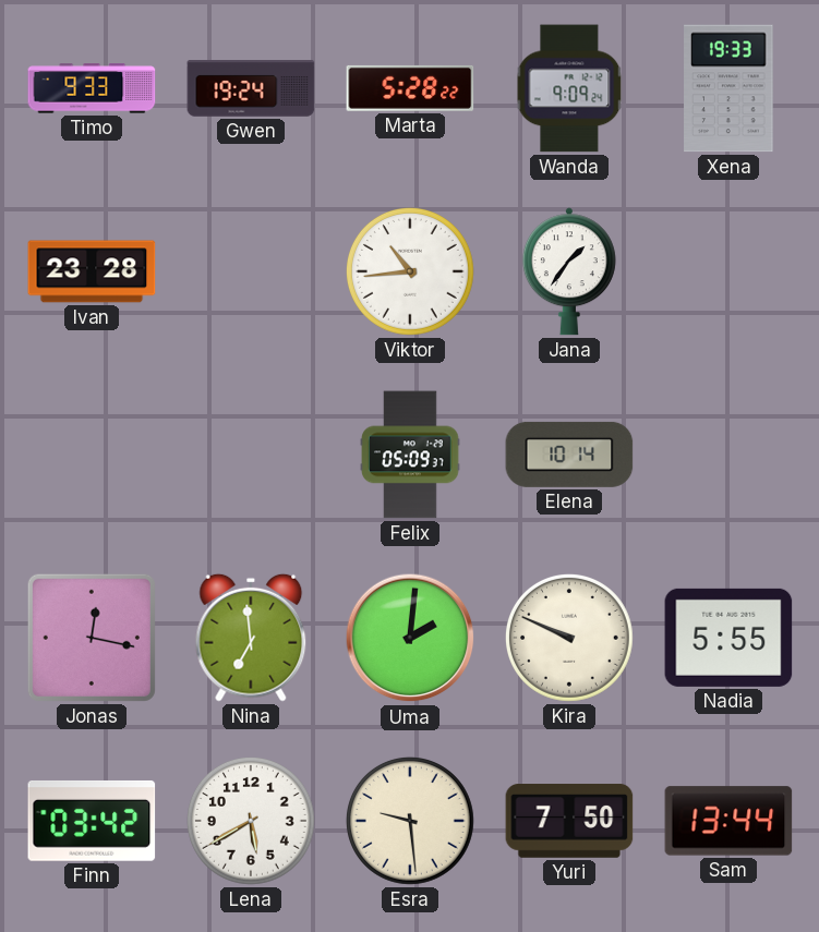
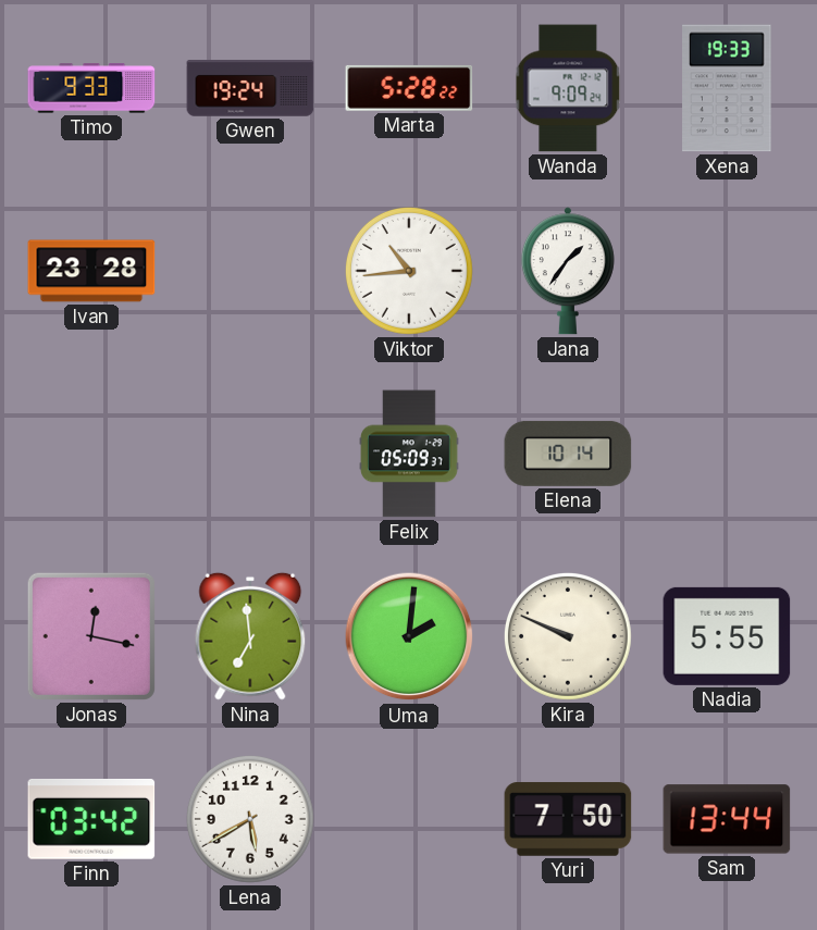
Esra: 9:29 -> none (410, 821)
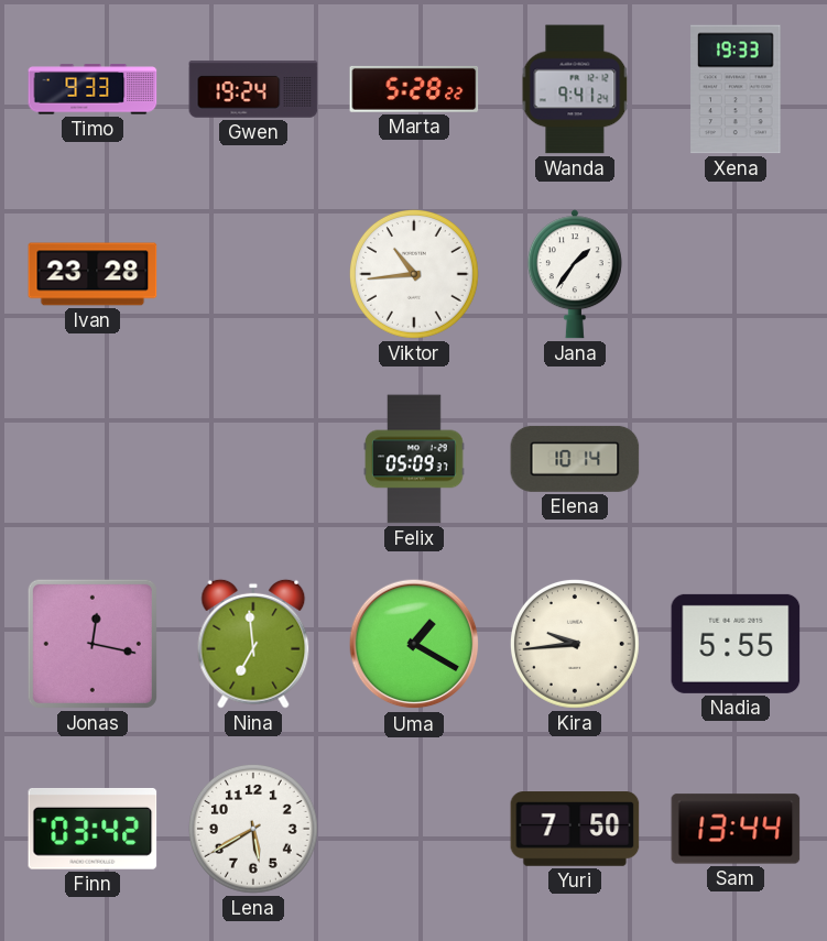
Wanda: 9:09 -> 9:41 (575, 89)
Uma: 2:01 -> 1:20 (414, 644)
Kira: 9:49 -> 9:44 (575, 644)
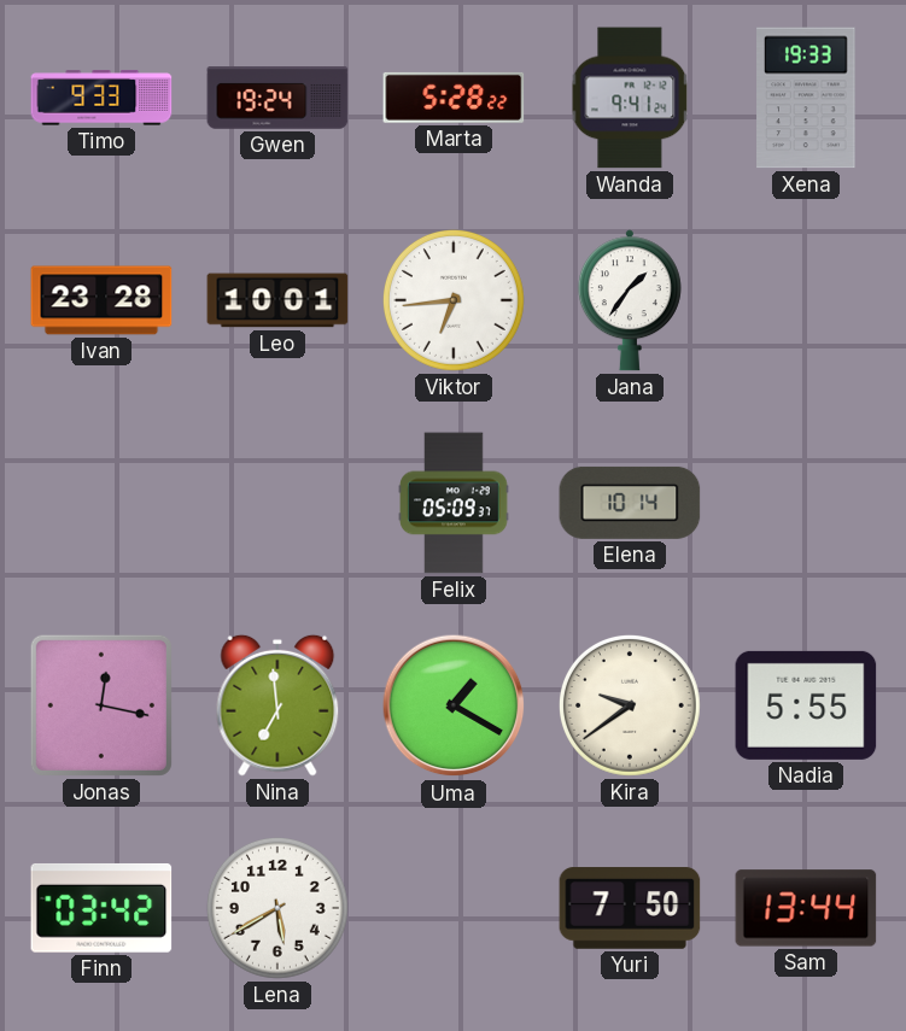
Leo: none -> 10:01 (277, 300)
Viktor: 10:44 -> 6:44 (454, 300)
Kira: 9:44 -> 9:39 (630, 705)
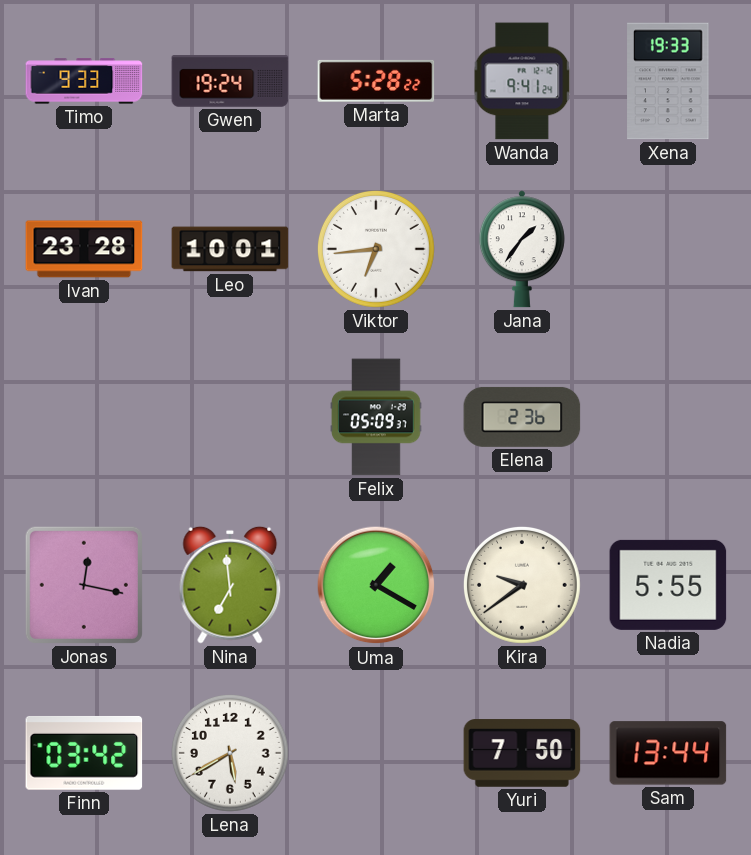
Elena: 10:14 -> 2:36 (522, 417)
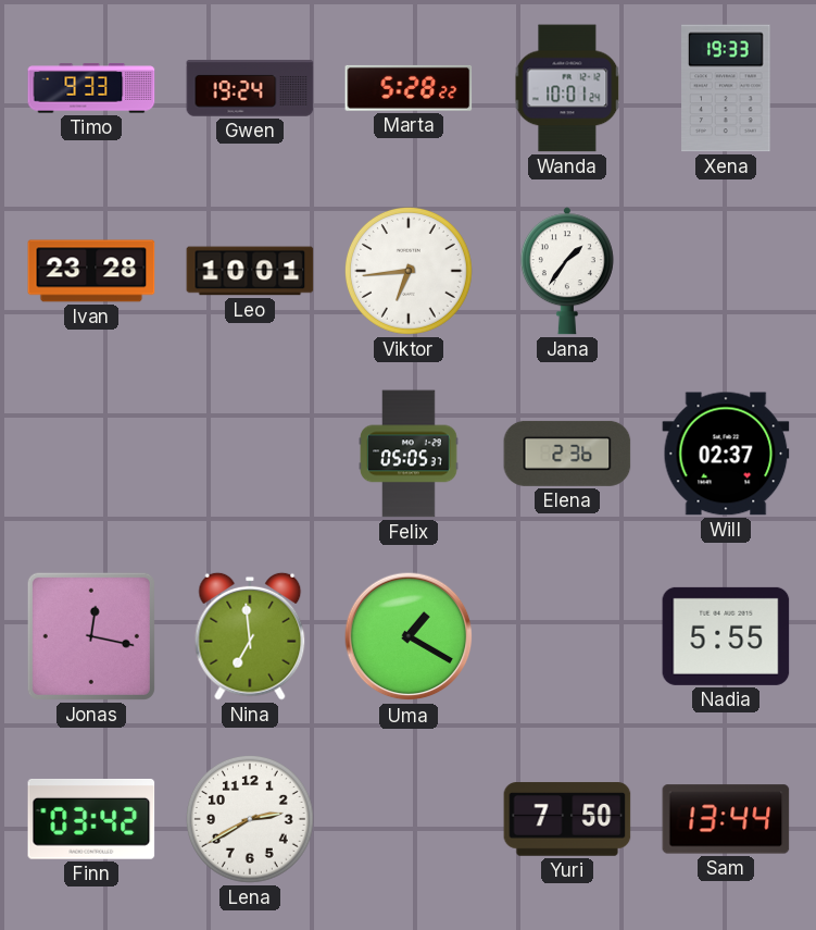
Wanda: 9:41 -> 10:01 (567, 88)
Felix: 05:09 -> 05:05 (409, 454)
Will: none -> 02:37 (726, 454)
Kira: 9:39 -> none (522, 585)
Lena: 5:40 -> 2:40 (250, 819)
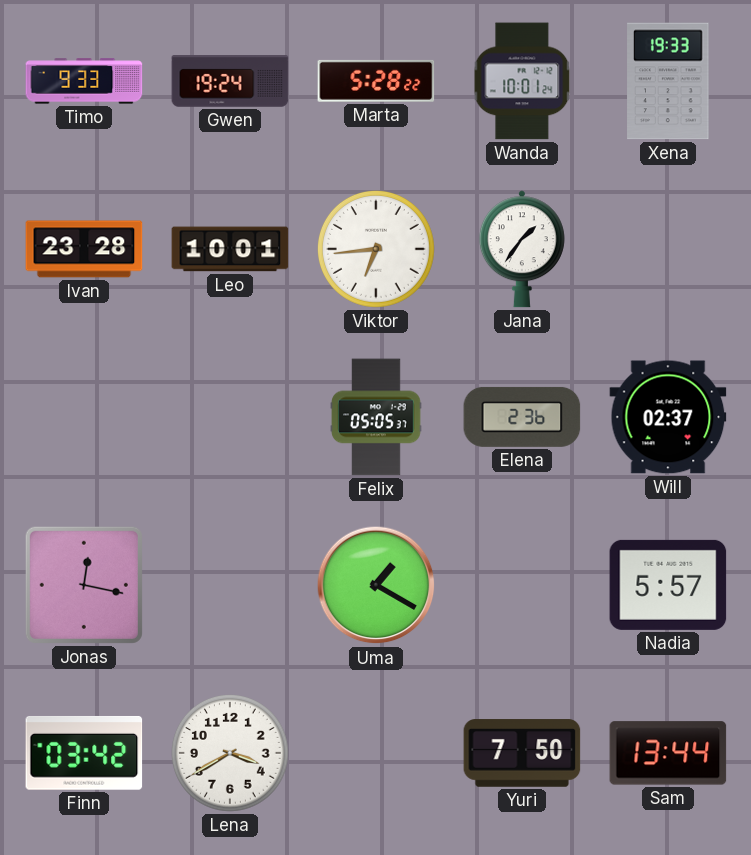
Nina: 6:59 -> none (250, 636)
Nadia: 5:55 -> 5:57 (668, 585)
Lena: 2:40 -> 3:40 (230, 753)
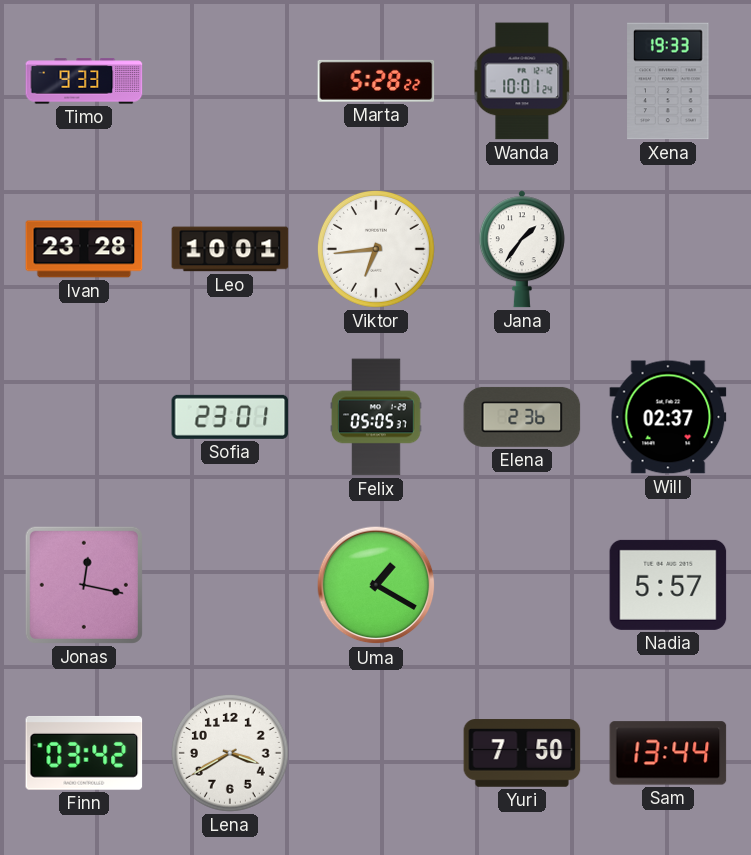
Gwen: 19:24 -> none (230, 81)
Sofia: none -> 23:01 (230, 417)
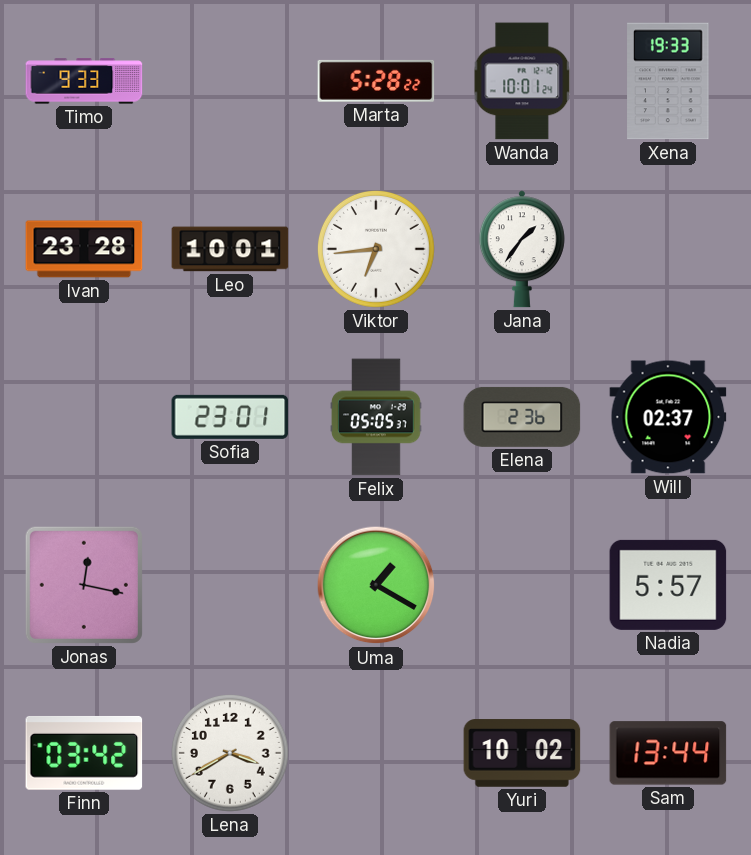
Yuri: 7:50 -> 10:02 (522, 753)
